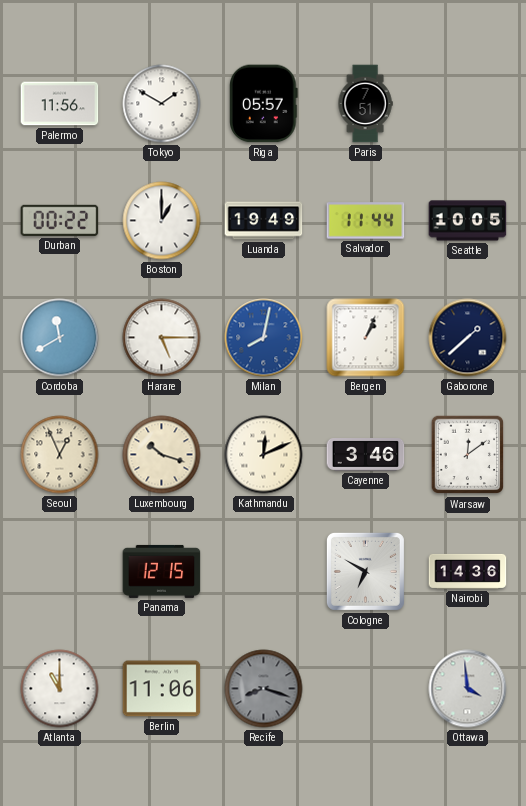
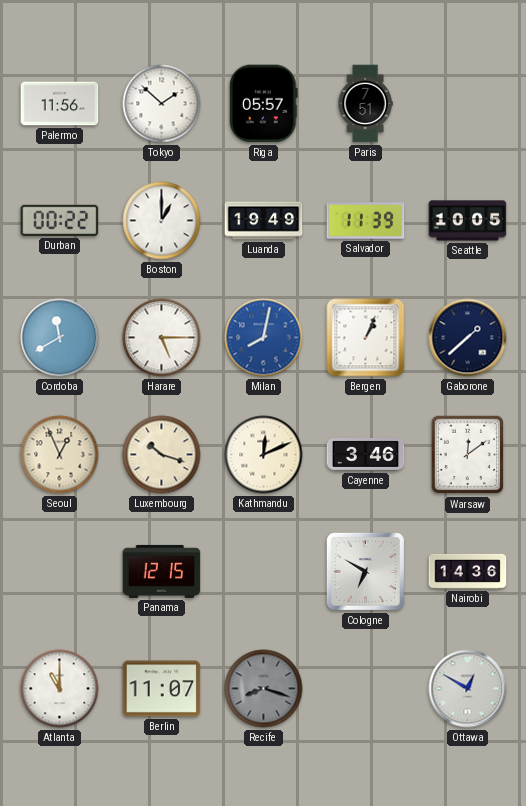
Tokyo: 1:50 -> 1:52 (162, 104)
Salvador: 11:44 -> 11:39 (366, 221)
Berlin: 11:06 -> 11:07 (162, 689)
Ottawa: 3:59 -> 12:50 (468, 689)
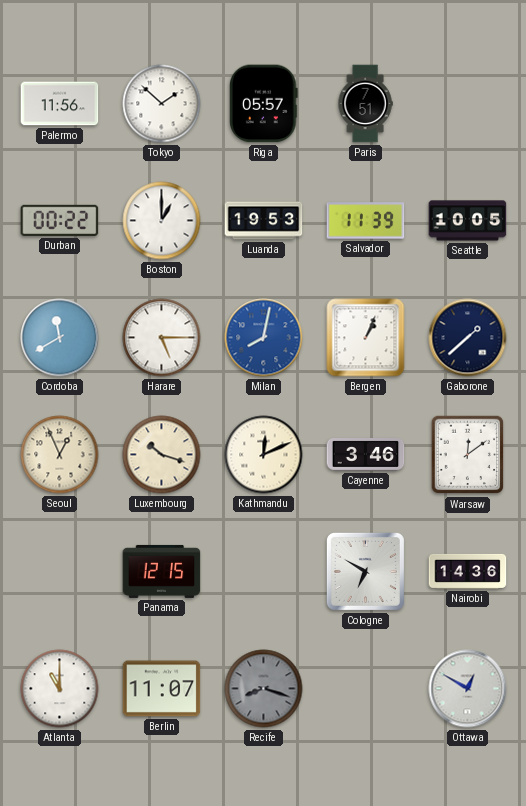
Luanda: 19:49 -> 19:53 (264, 221)
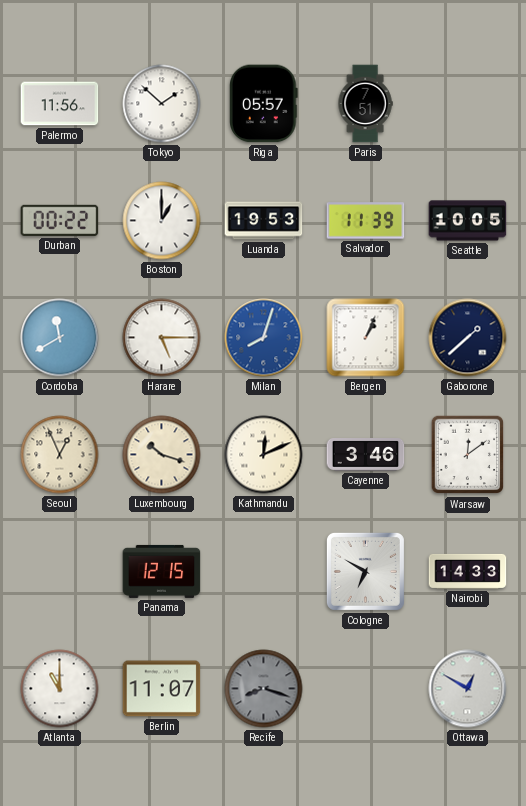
Milan: 8:02 -> 8:03 (264, 338)
Nairobi: 14:36 -> 14:33 (468, 571)
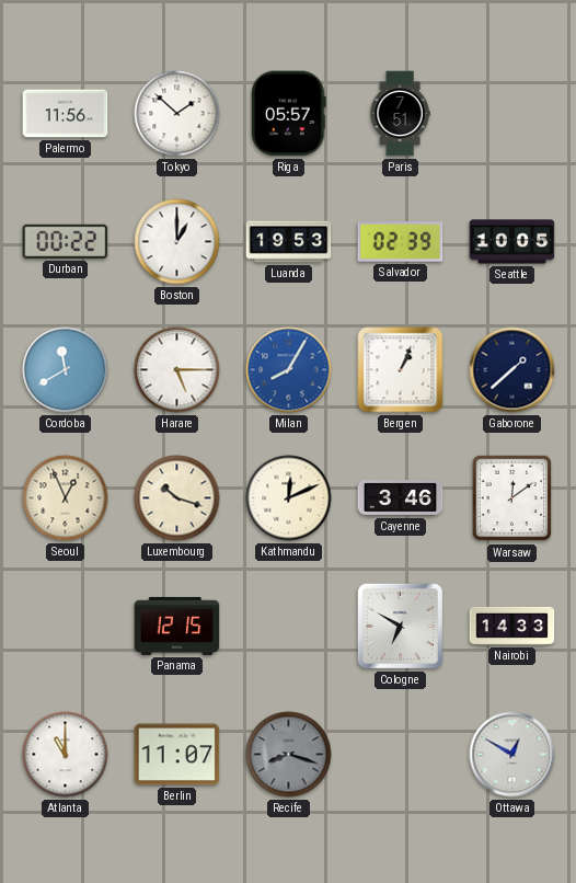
Salvador: 11:39 -> 02:39 (401, 242)
Milan: 8:03 -> 8:05 (289, 370)
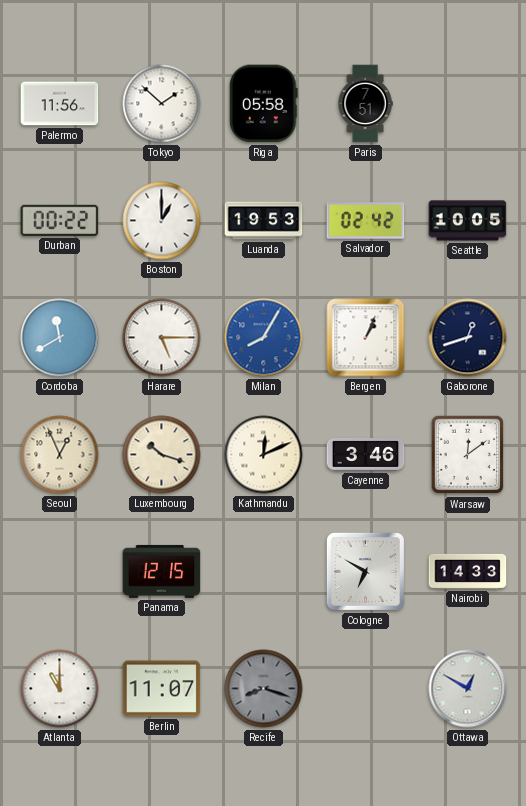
Riga: 05:57 -> 05:58 (264, 104)
Salvador: 02:39 -> 02:42 (366, 221)
Gaborone: 1:38 -> 12:42 (468, 338)
